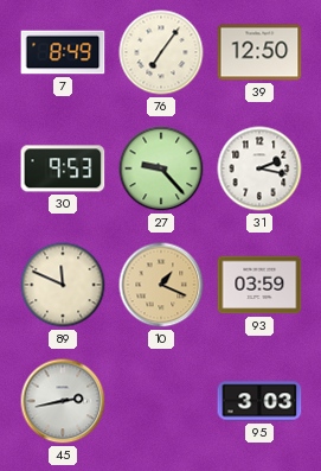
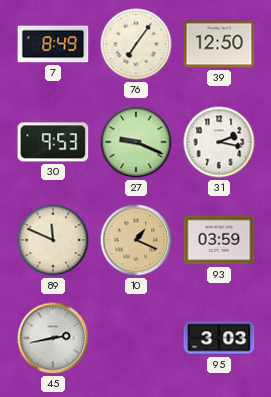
27: 9:23 -> 9:19 (136, 142)
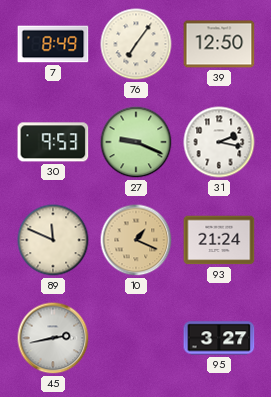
93: 03:59 -> 21:24 (219, 240)
95: 3:03 -> 3:27 (219, 338)
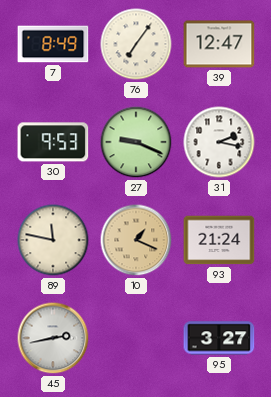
39: 12:50 -> 12:47 (219, 44)
89: 11:49 -> 11:47 (53, 240)
